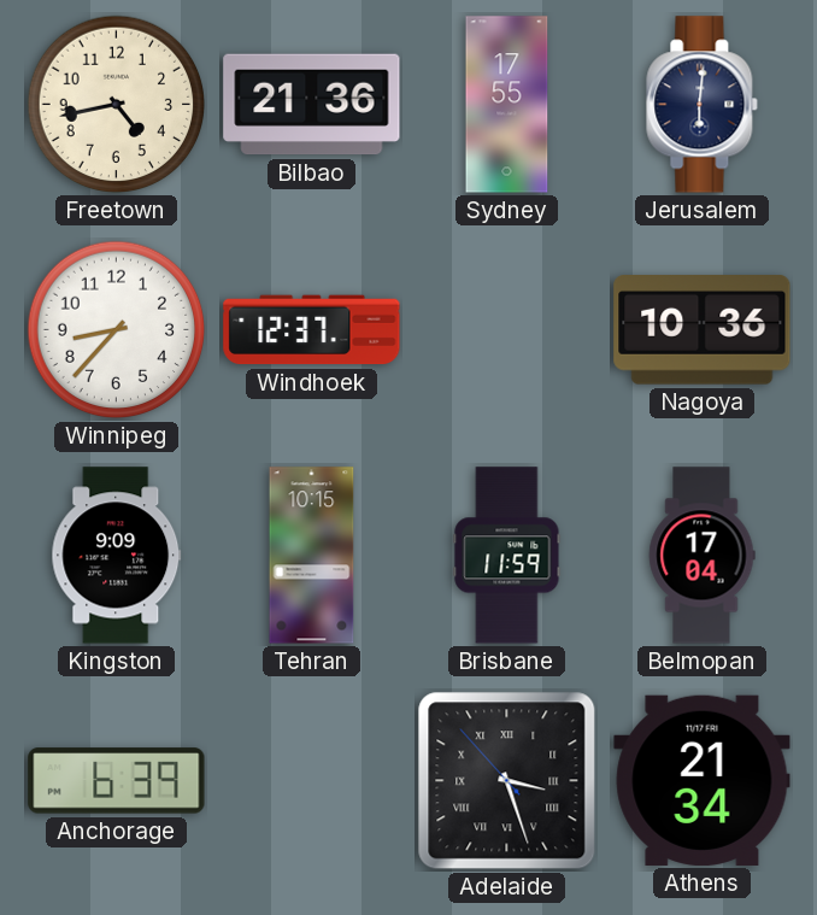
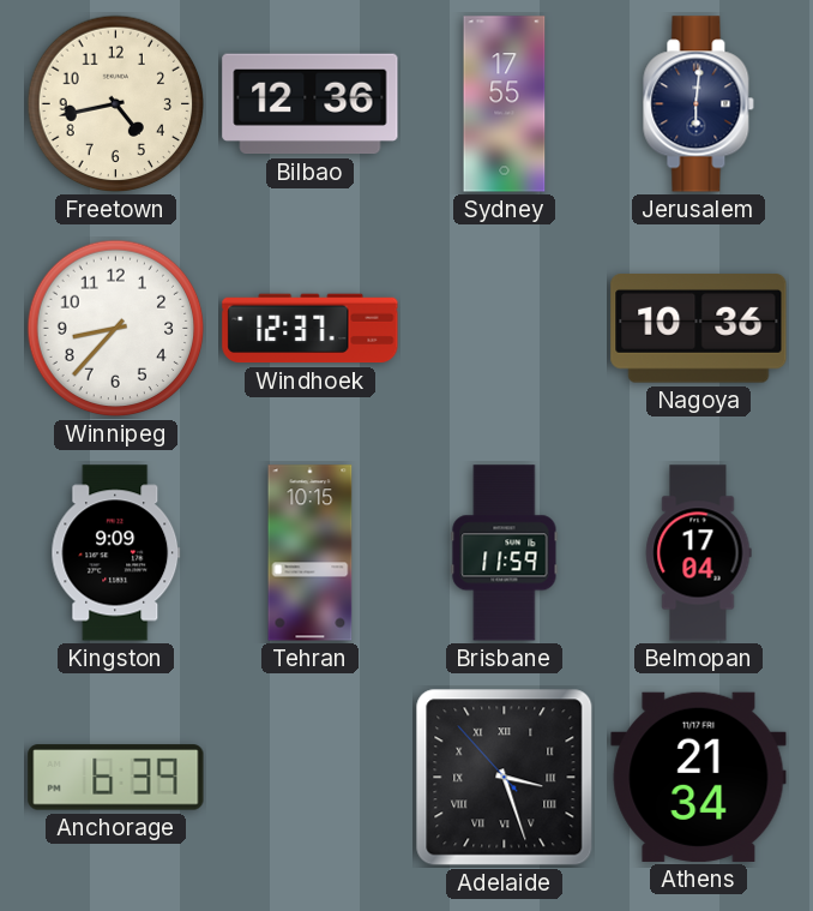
Bilbao: 21:36 -> 12:36 (311, 104)
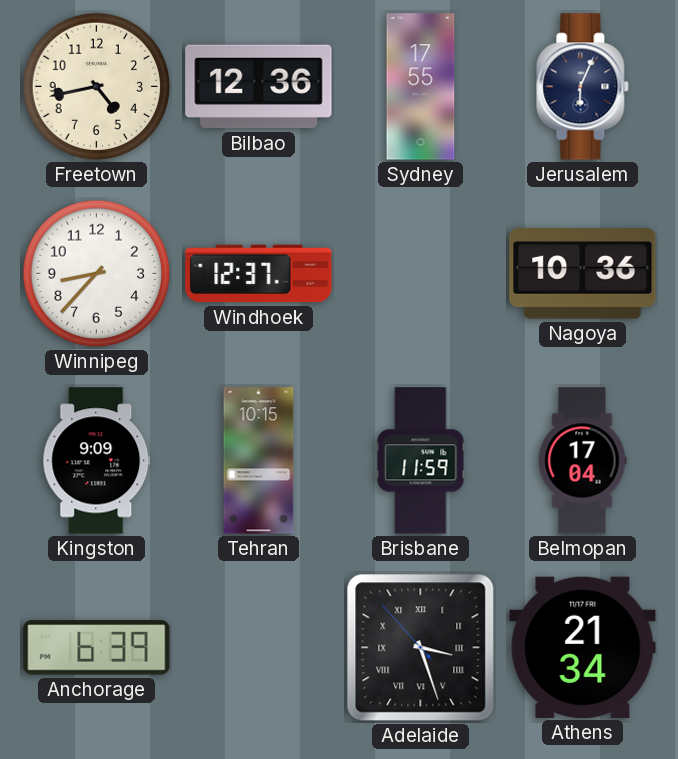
Jerusalem: 6:01 -> 6:04 (583, 87)
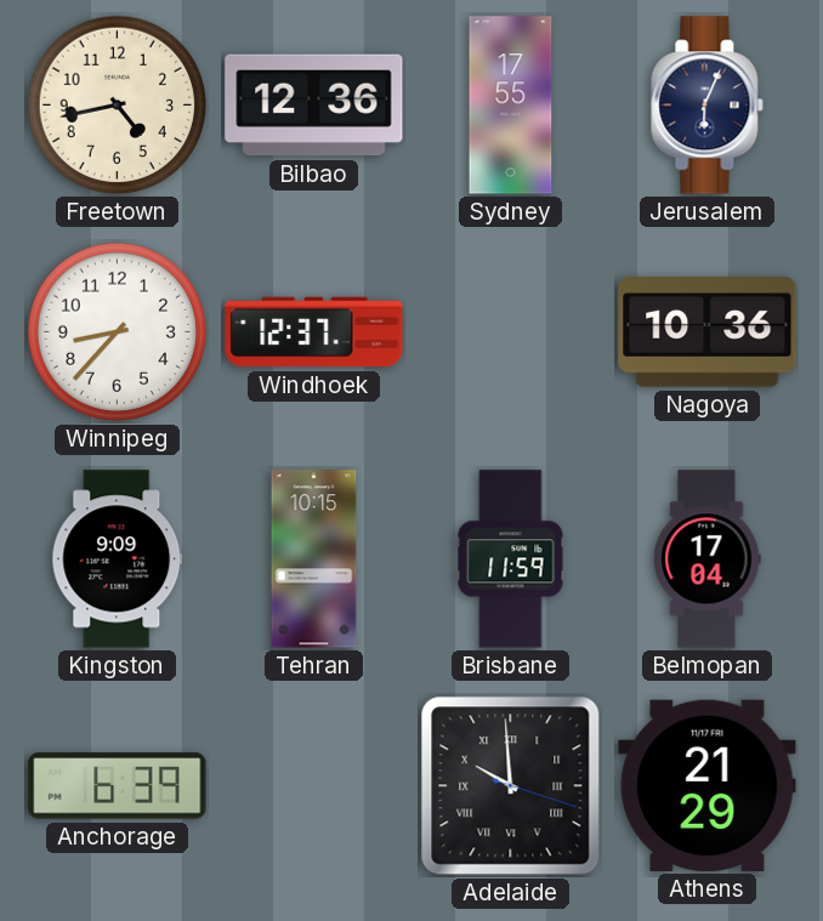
Adelaide: 3:26 -> 9:59 (511, 786)
Athens: 21:34 -> 21:29 (708, 785)
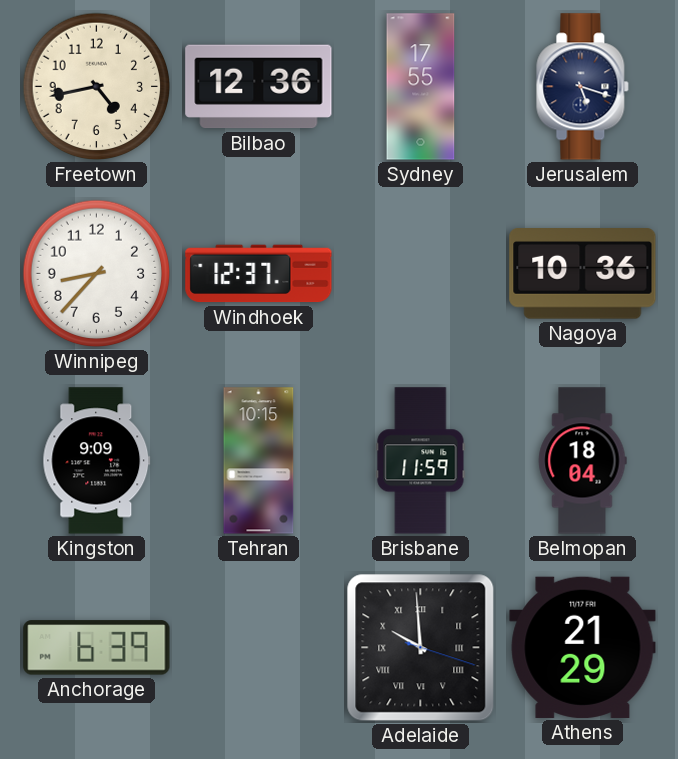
Jerusalem: 6:04 -> 5:18 (583, 87)
Belmopan: 17:04 -> 18:04 (582, 461)
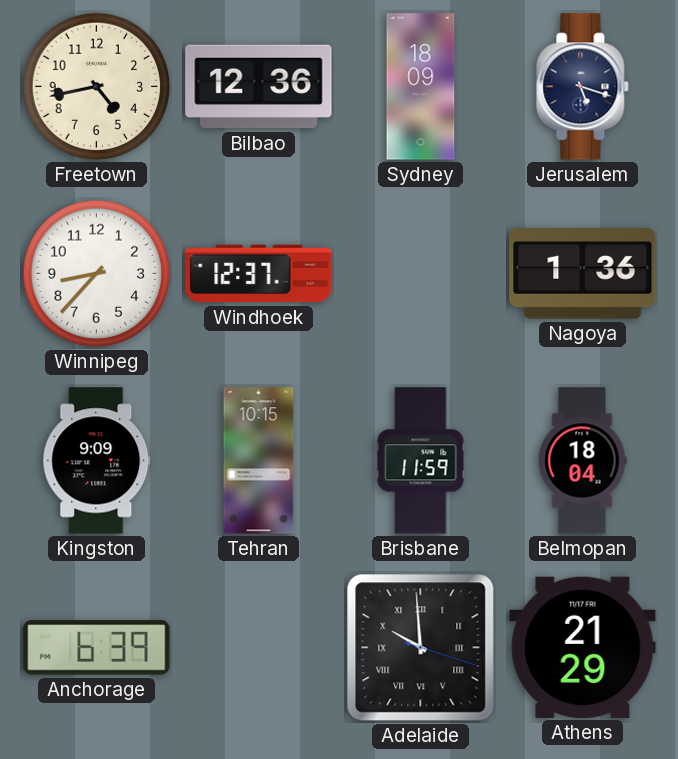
Sydney: 17:55 -> 18:09 (421, 87)
Nagoya: 10:36 -> 1:36 (583, 274)
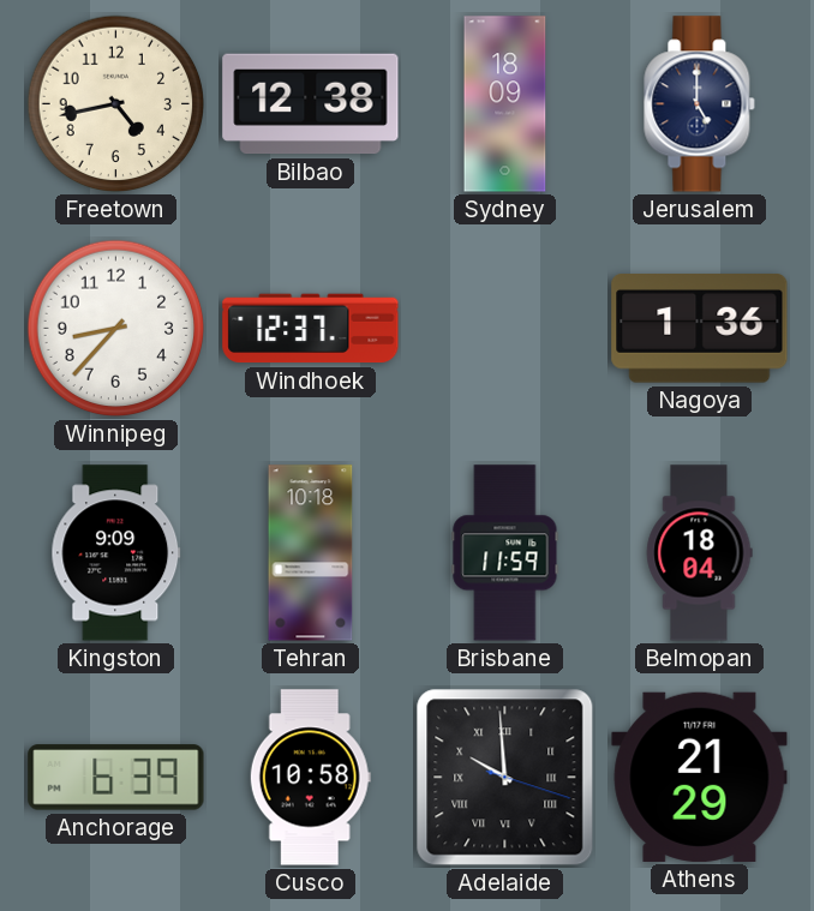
Bilbao: 12:36 -> 12:38 (311, 104)
Jerusalem: 5:18 -> 5:00 (700, 104)
Tehran: 10:15 -> 10:18 (311, 553)
Cusco: none -> 10:58 (310, 778)
